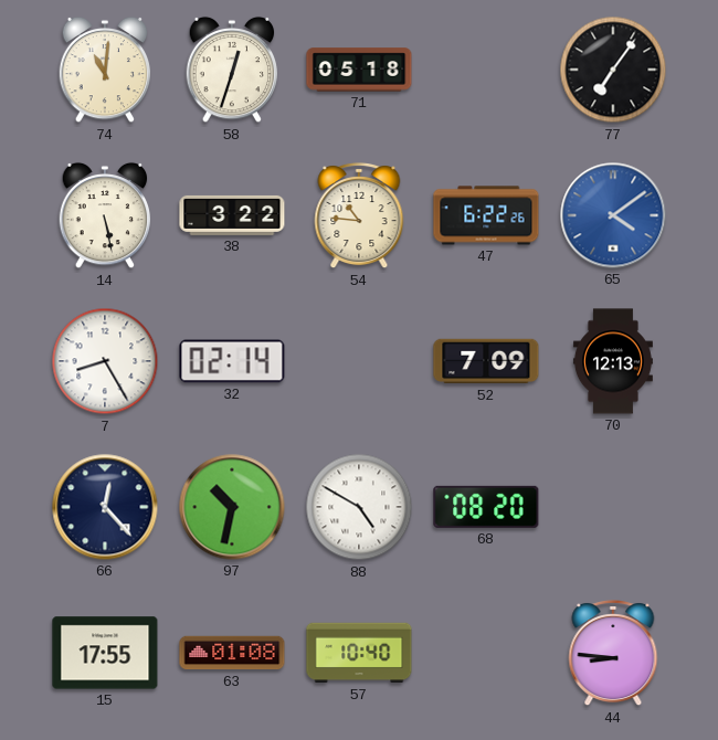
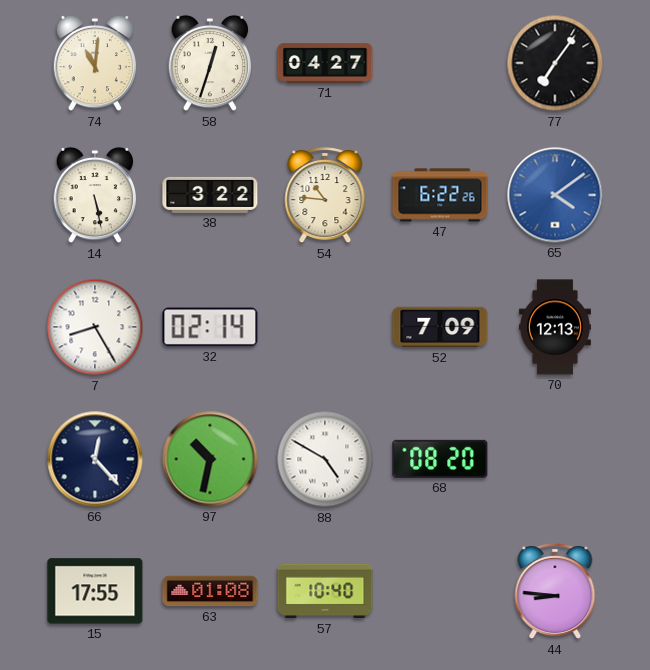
71: 05:18 -> 04:27 (325, 63)
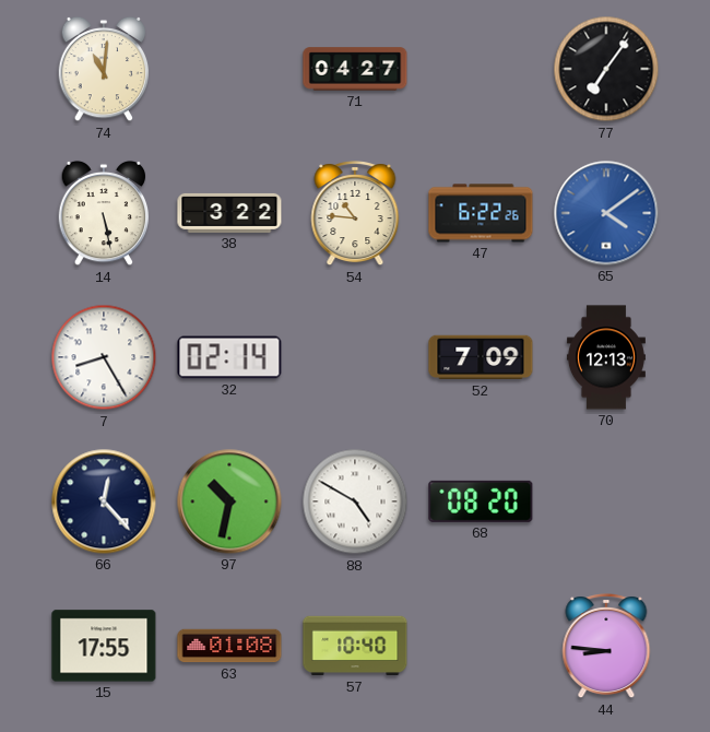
58: 12:33 -> none (210, 63)
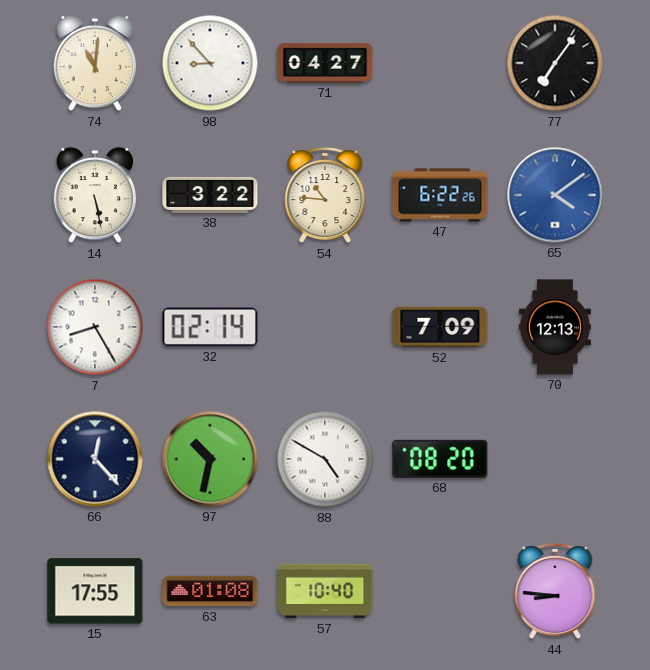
98: none -> 8:53 (210, 63)
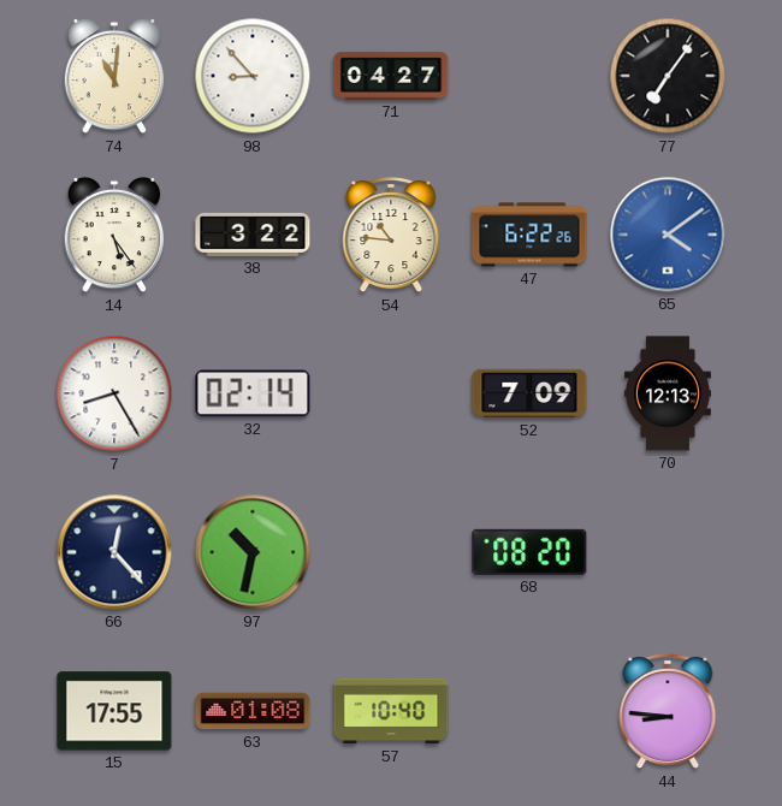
14: 5:28 -> 5:24 (114, 235)
88: 4:50 -> none (325, 459)
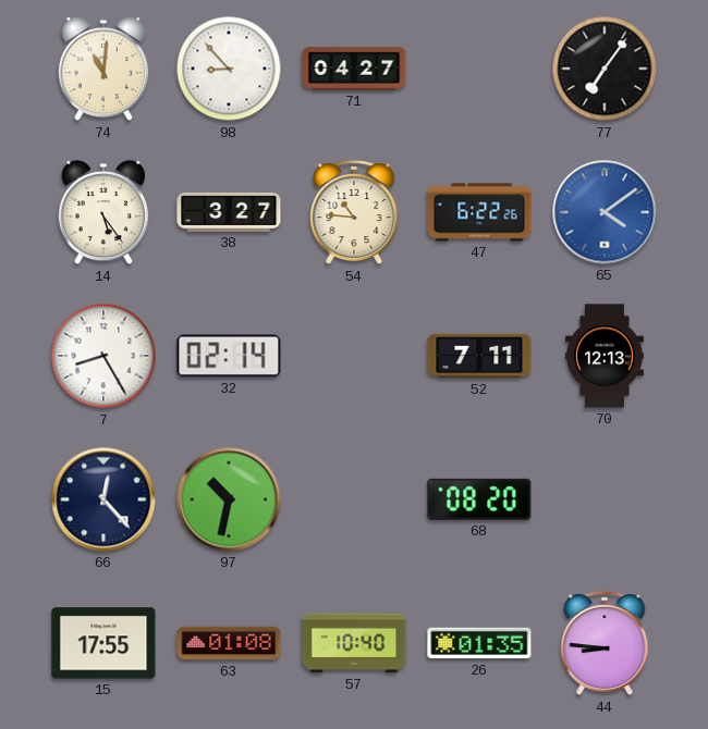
38: 3:22 -> 3:27 (229, 212)
52: 7:09 -> 7:11 (479, 356)
26: none -> 01:35 (479, 643)
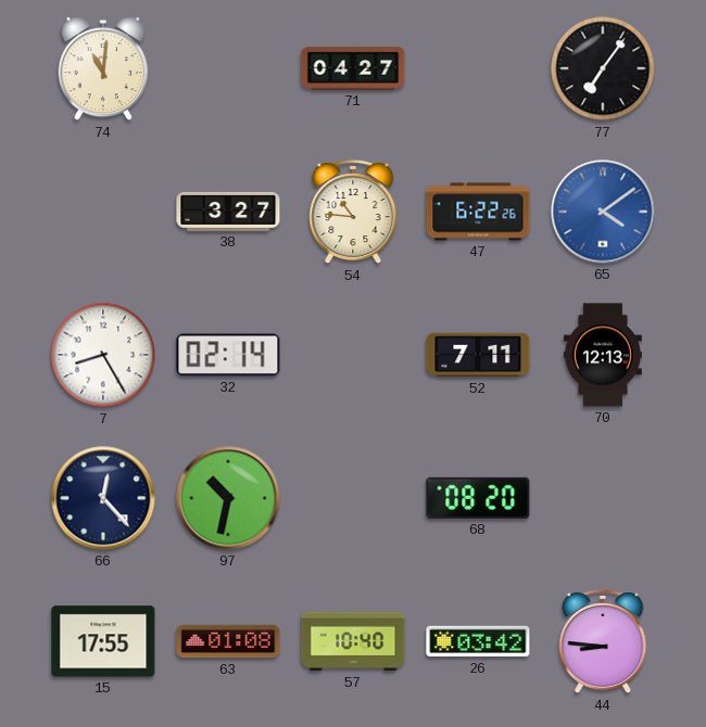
98: 8:53 -> none (229, 69)
14: 5:24 -> none (103, 212)
26: 01:35 -> 03:42 (478, 641)
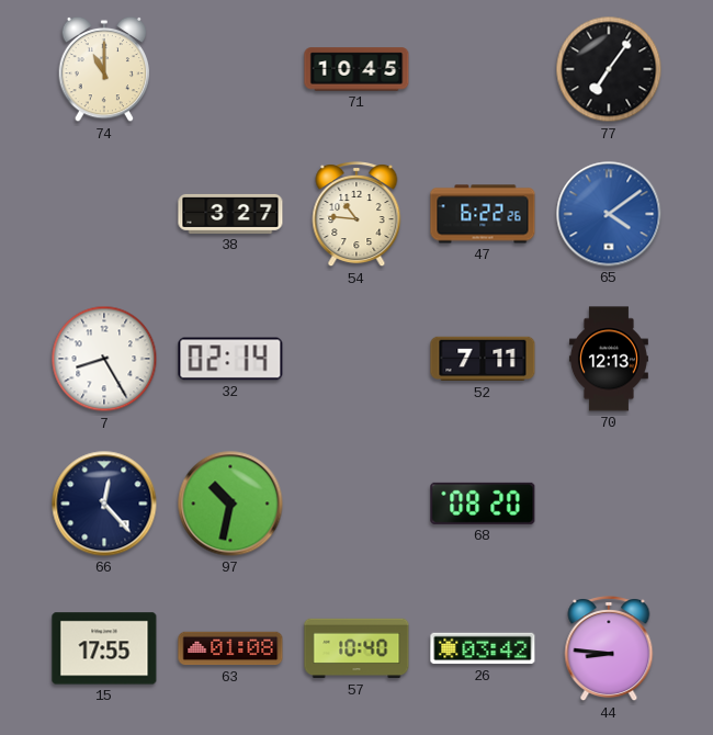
74: 11:01 -> 11:00 (104, 69)
71: 04:27 -> 10:45 (356, 69)
